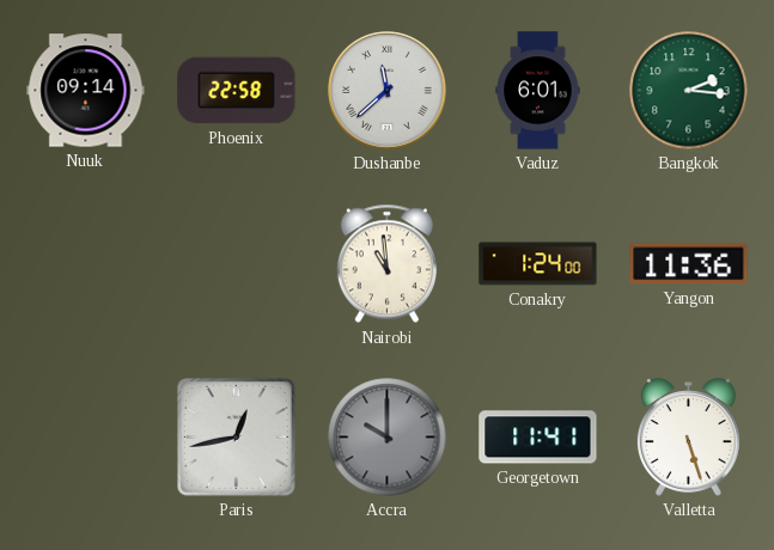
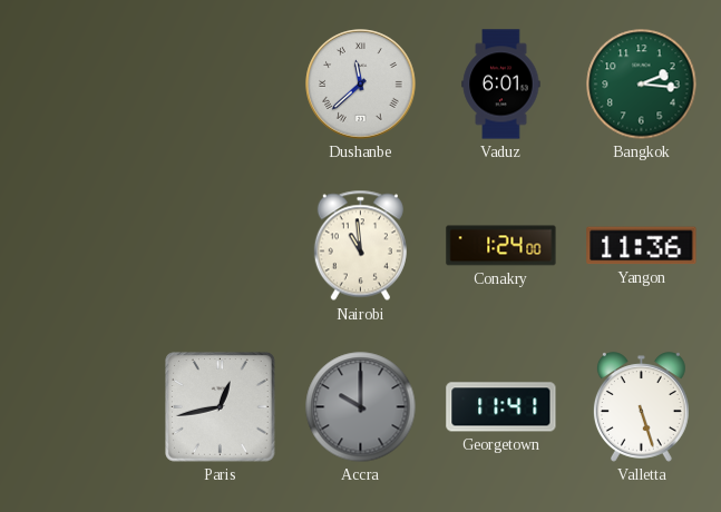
Nuuk: 09:14 -> none (86, 91)
Phoenix: 22:58 -> none (237, 91)
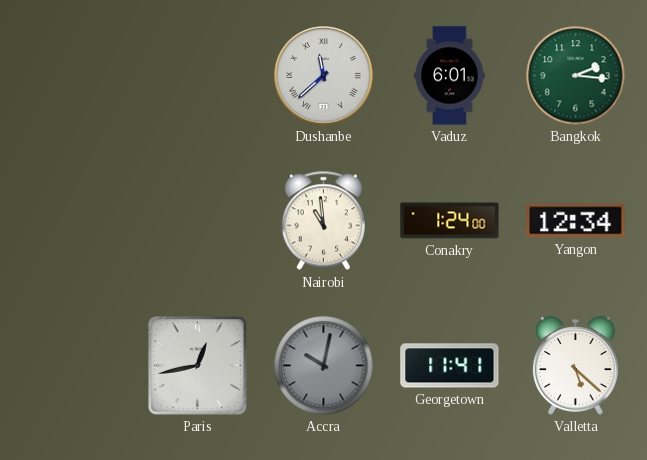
Yangon: 11:36 -> 12:34 (576, 221)
Accra: 10:00 -> 10:02 (324, 366)
Valletta: 5:27 -> 5:22 (575, 366)
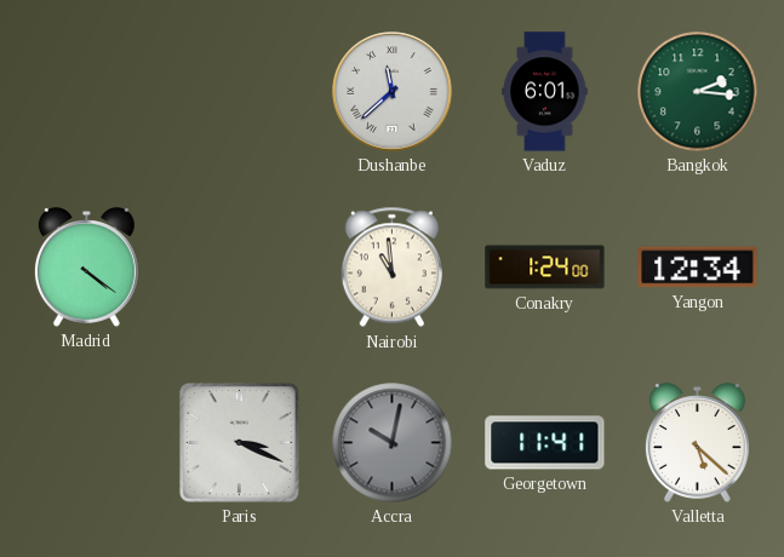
Madrid: none -> 4:21 (86, 268)
Paris: 12:43 -> 3:19 (240, 443)
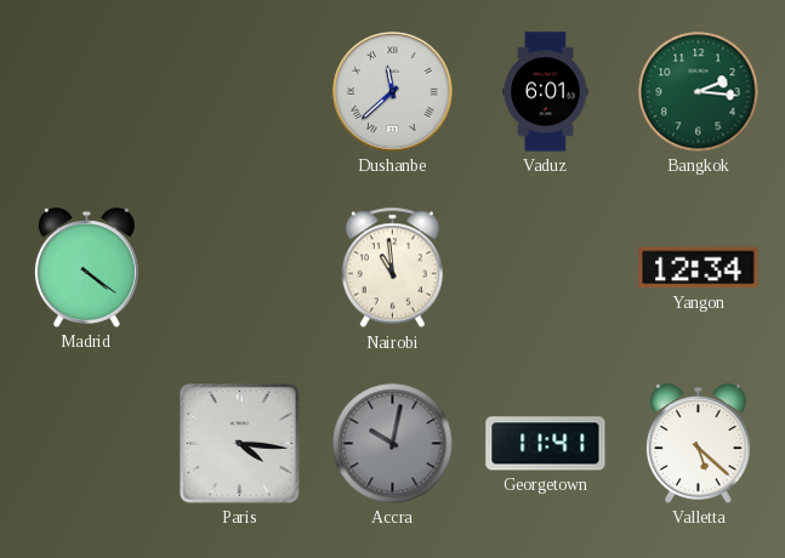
Conakry: 1:24 -> none (545, 268)
Paris: 3:19 -> 4:16 (240, 444)
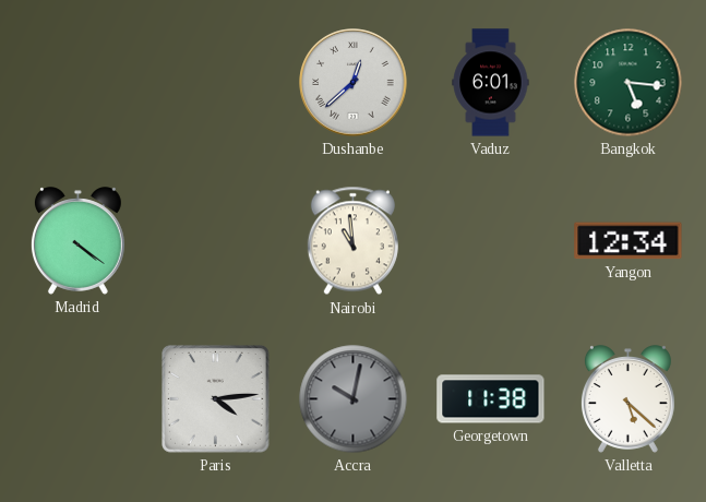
Dushanbe: 11:38 -> 12:38 (354, 83)
Bangkok: 2:16 -> 5:16 (629, 83)
Paris: 4:16 -> 4:14 (216, 399)
Georgetown: 11:41 -> 11:38 (491, 399)
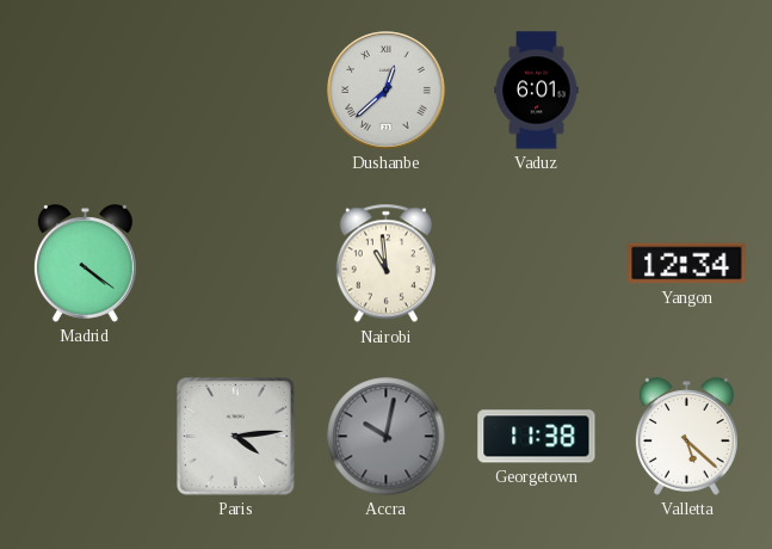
Bangkok: 5:16 -> none (629, 83)
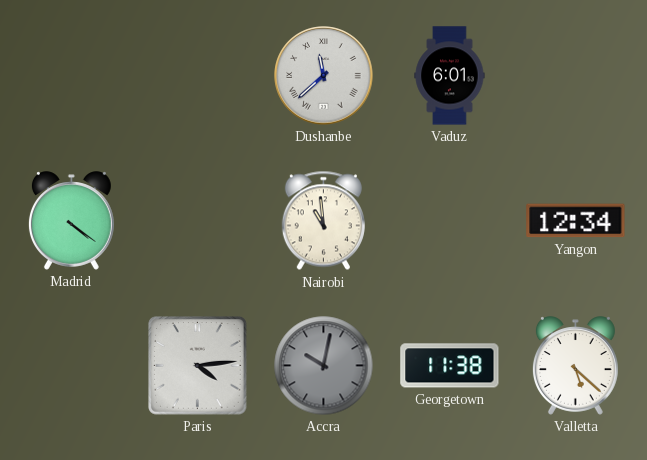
Dushanbe: 12:38 -> 11:38 (324, 76)
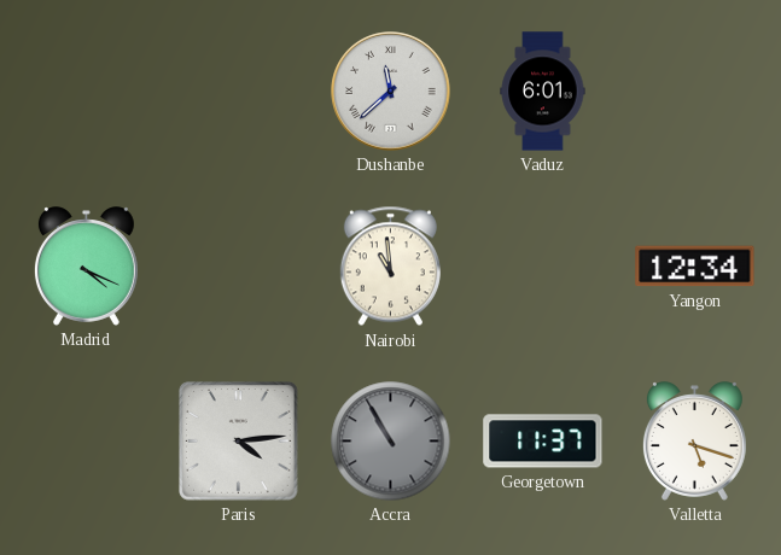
Madrid: 4:21 -> 4:19 (86, 267)
Accra: 10:02 -> 10:55 (391, 442)
Georgetown: 11:38 -> 11:37 (543, 442)
Valletta: 5:22 -> 5:18 (694, 442)
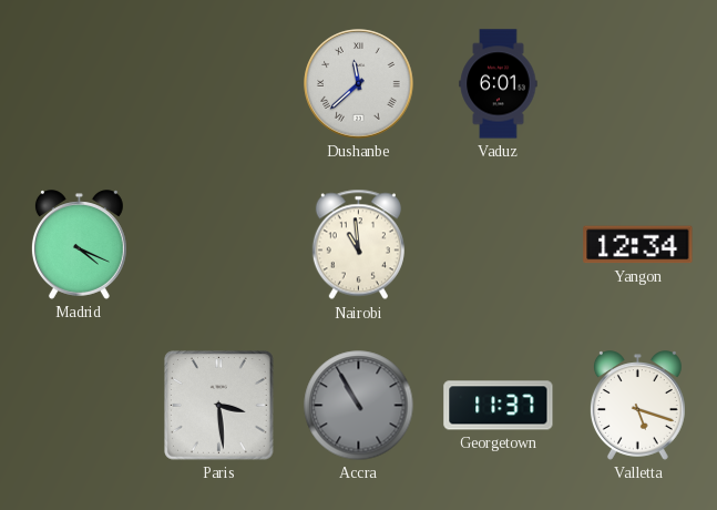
Paris: 4:14 -> 3:29 (219, 406)
